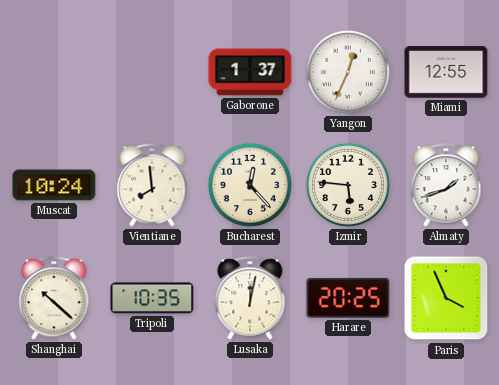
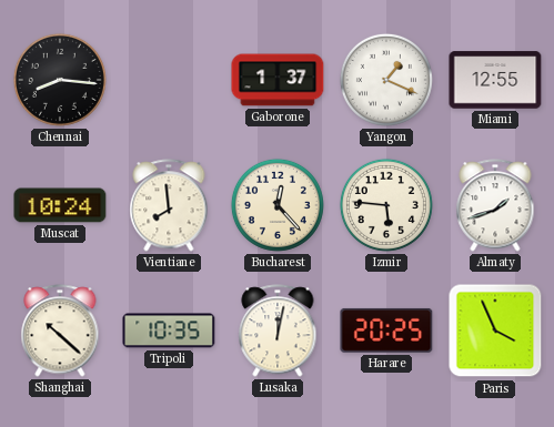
Chennai: none -> 8:16 (60, 80)
Yangon: 12:34 -> 1:19 (386, 80)
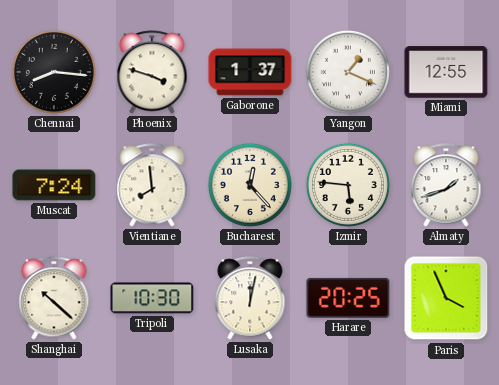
Phoenix: none -> 3:48 (152, 72)
Muscat: 10:24 -> 7:24 (54, 185)
Tripoli: 10:35 -> 10:30 (152, 298)
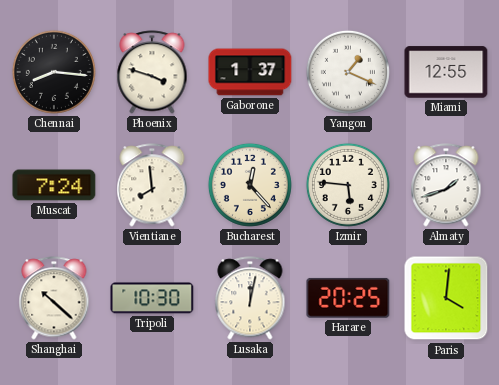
Paris: 3:56 -> 4:01 (446, 298)
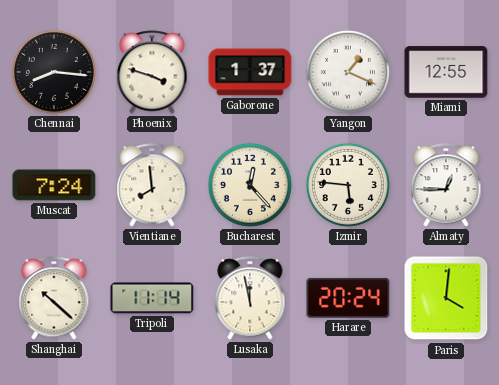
Almaty: 1:42 -> 12:45 (446, 185)
Tripoli: 10:30 -> 11:14 (152, 298)
Lusaka: 12:02 -> 11:58 (250, 298)
Harare: 20:25 -> 20:24 (348, 298)
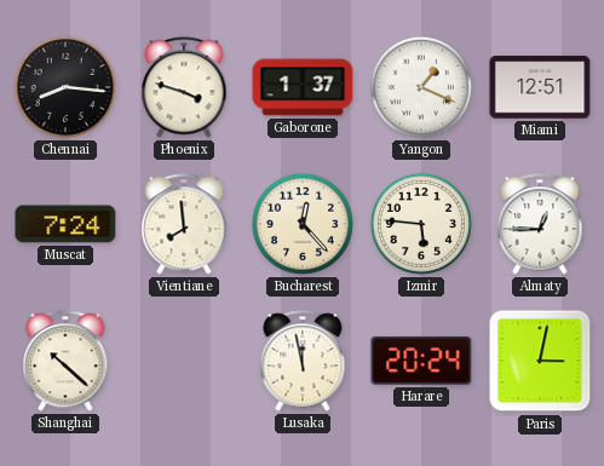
Miami: 12:55 -> 12:51 (540, 87)
Tripoli: 11:14 -> none (152, 298)
Paris: 4:01 -> 3:02 (540, 361)
